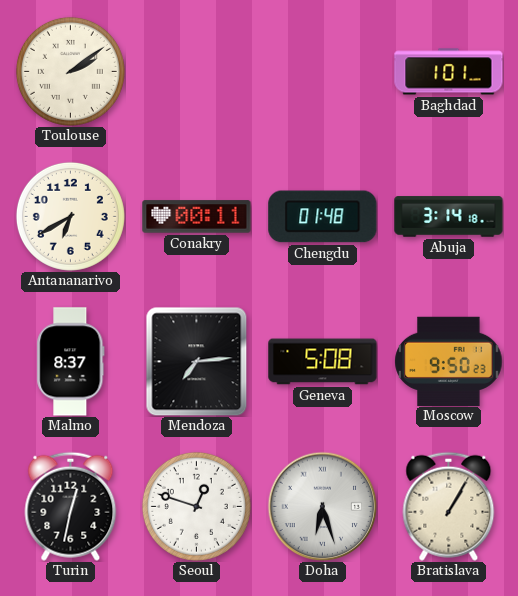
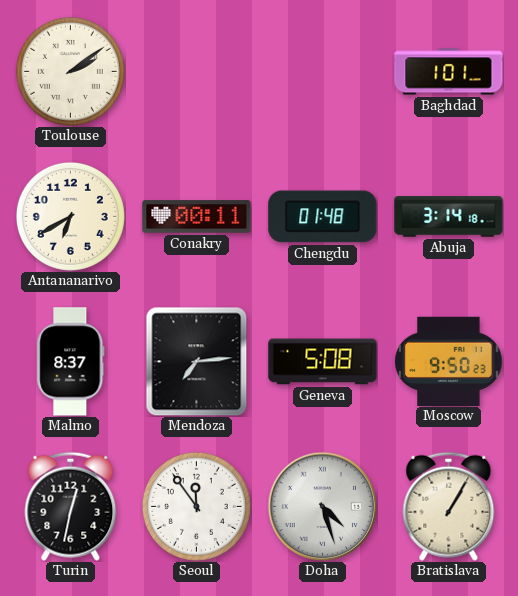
Seoul: 12:48 -> 11:54 (196, 506)
Doha: 6:27 -> 4:27 (322, 506)
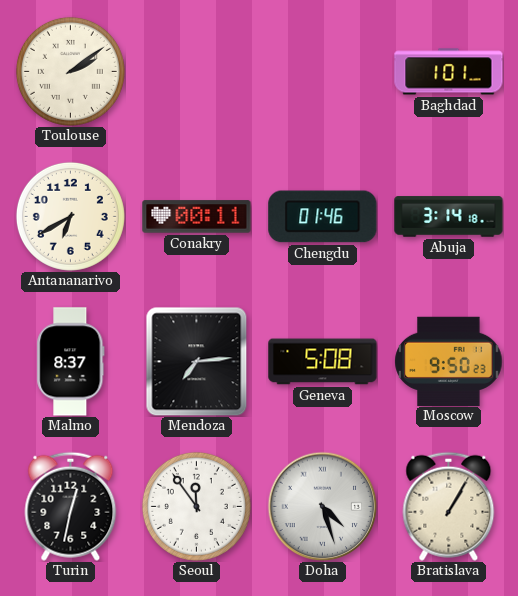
Chengdu: 01:48 -> 01:46 (323, 217)
